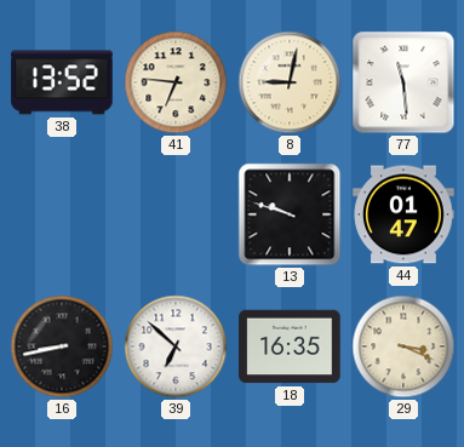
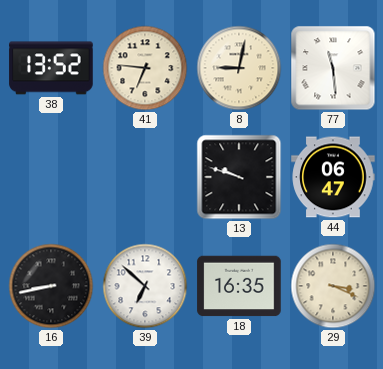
44: 01:47 -> 06:47 (333, 177)
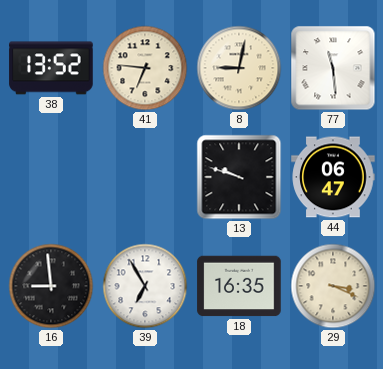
16: 8:43 -> 8:59 (51, 286)
39: 6:52 -> 6:55 (145, 286)
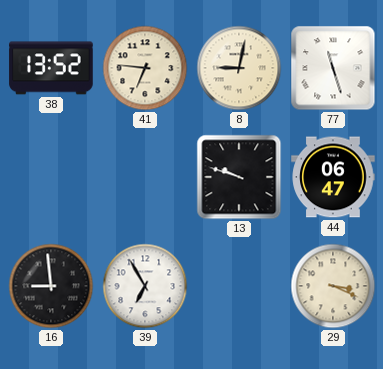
77: 11:29 -> 11:27 (333, 68)
18: 16:35 -> none (239, 286)
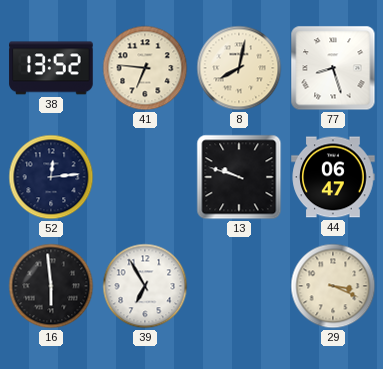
8: 9:02 -> 8:02 (239, 68)
77: 11:27 -> 8:27 (333, 68)
52: none -> 12:14 (51, 177)
16: 8:59 -> 5:59 (51, 286)
